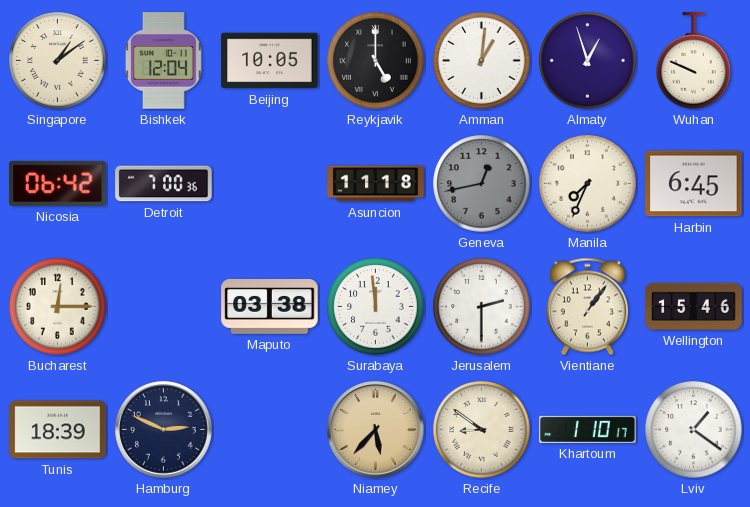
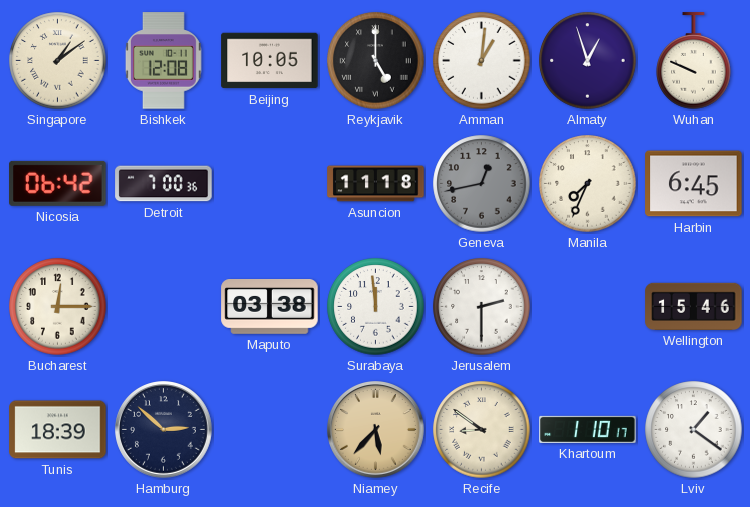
Bishkek: 12:04 -> 12:08 (163, 61)
Vientiane: 1:06 -> none (587, 307)
Hamburg: 2:49 -> 2:52 (164, 430)
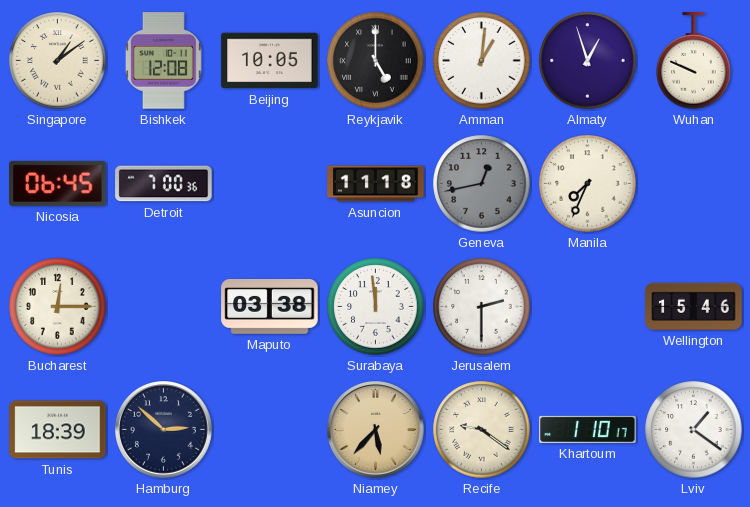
Nicosia: 06:42 -> 06:45 (58, 183)
Harbin: 6:45 -> none (694, 184)
Recife: 8:51 -> 9:21 (482, 430)
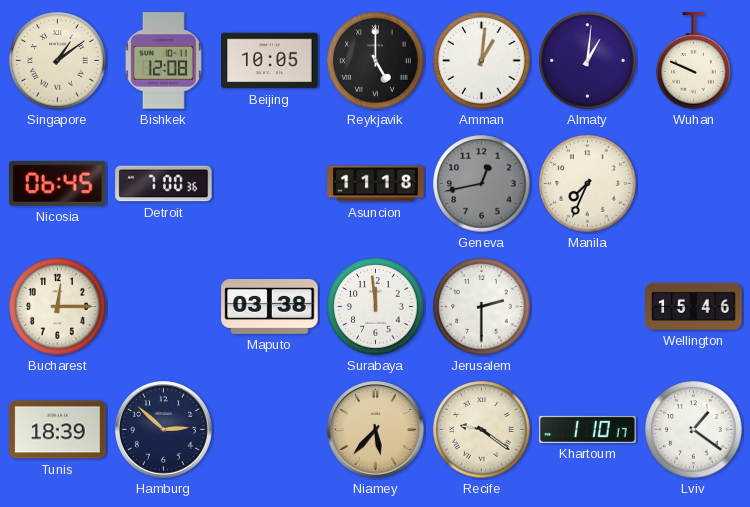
Almaty: 12:57 -> 1:01 (588, 61)
